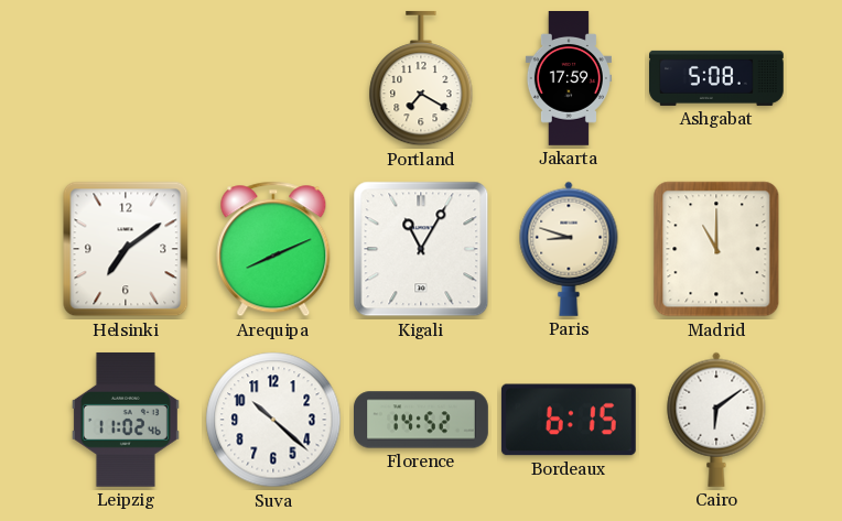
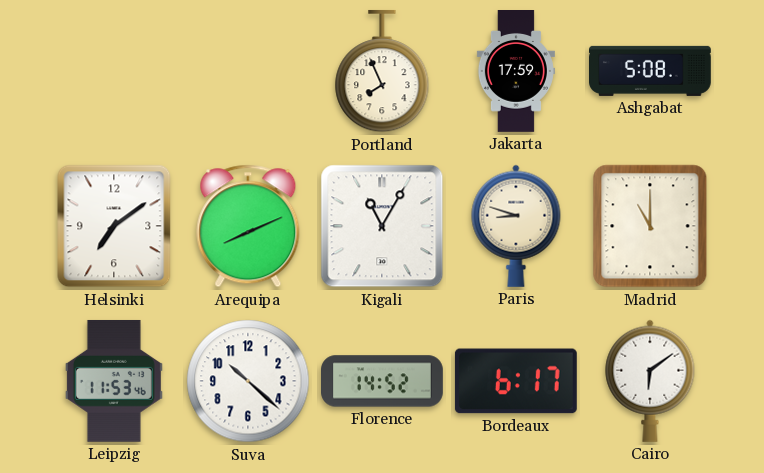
Portland: 7:20 -> 7:56 (382, 71)
Leipzig: 11:02 -> 11:53 (114, 381)
Bordeaux: 6:15 -> 6:17 (516, 381)
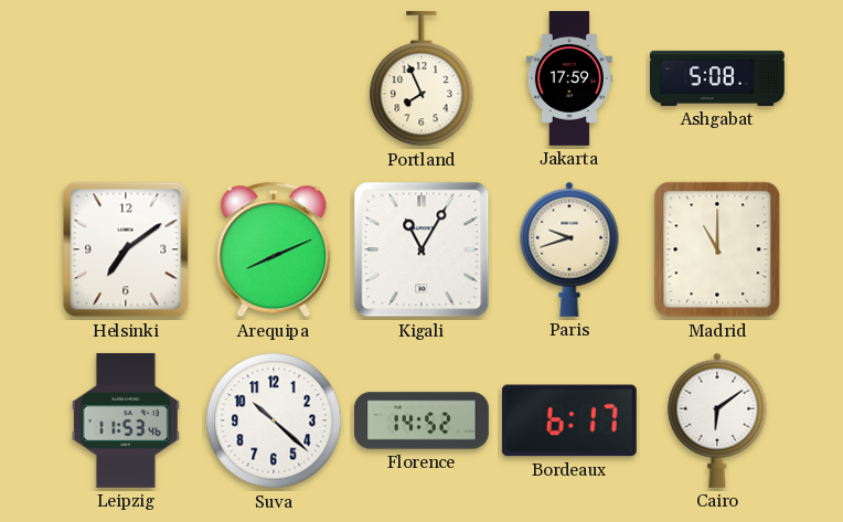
Paris: 8:48 -> 9:42 (569, 249)
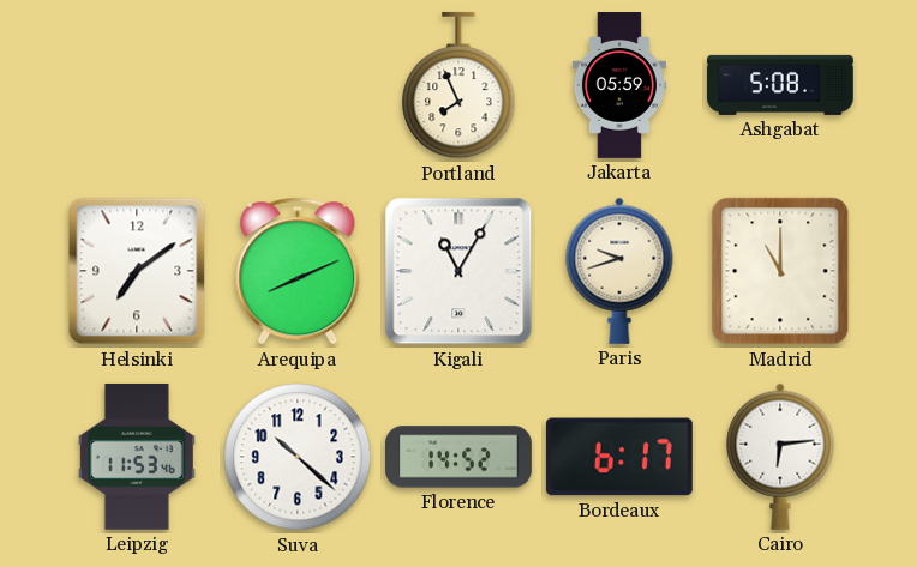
Jakarta: 17:59 -> 05:59 (619, 86)
Cairo: 6:09 -> 6:14 (780, 457)
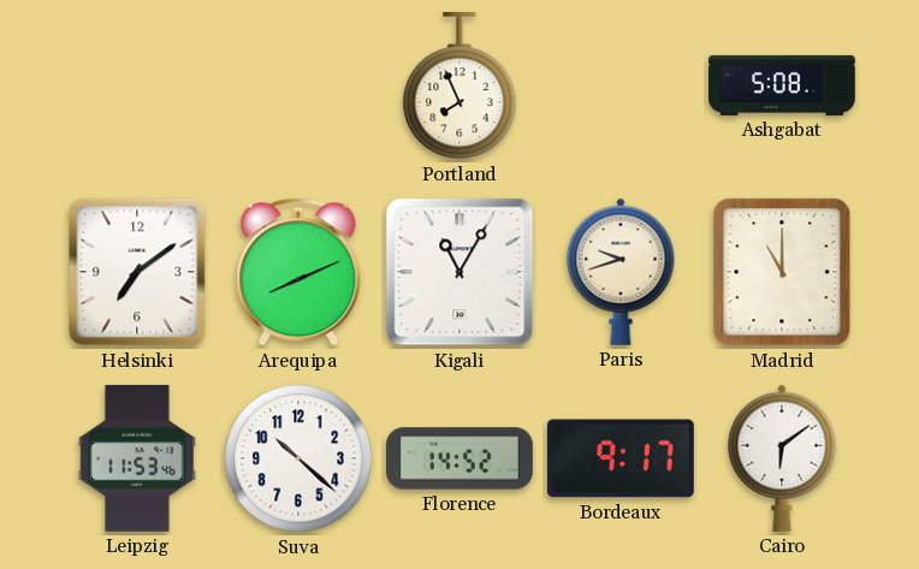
Jakarta: 05:59 -> none (619, 86)
Bordeaux: 6:17 -> 9:17 (621, 458)
Cairo: 6:14 -> 6:09 (782, 458)
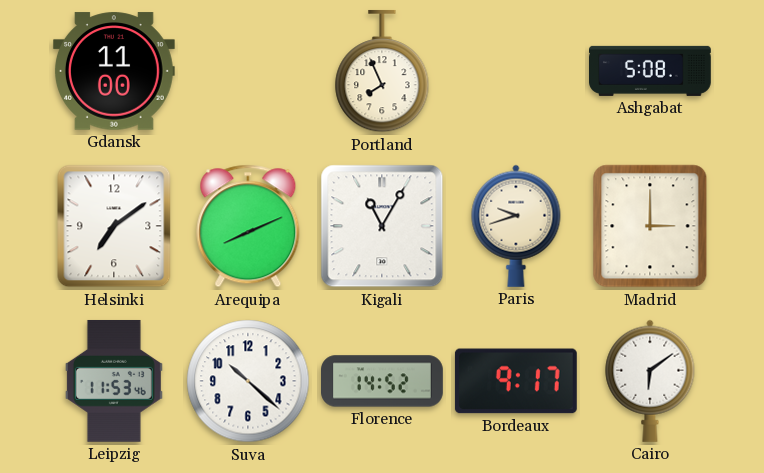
Gdansk: none -> 11:00 (114, 71)
Madrid: 11:00 -> 3:00 (650, 226)
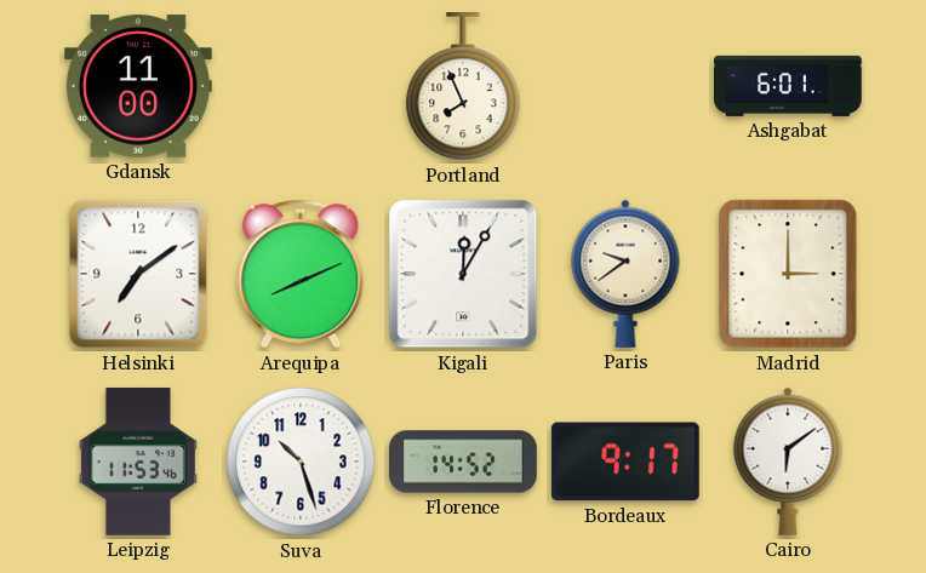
Ashgabat: 5:08 -> 6:01 (789, 86)
Kigali: 11:05 -> 12:05 (463, 274)
Paris: 9:42 -> 9:39 (625, 274)
Suva: 10:22 -> 10:27 (301, 462)
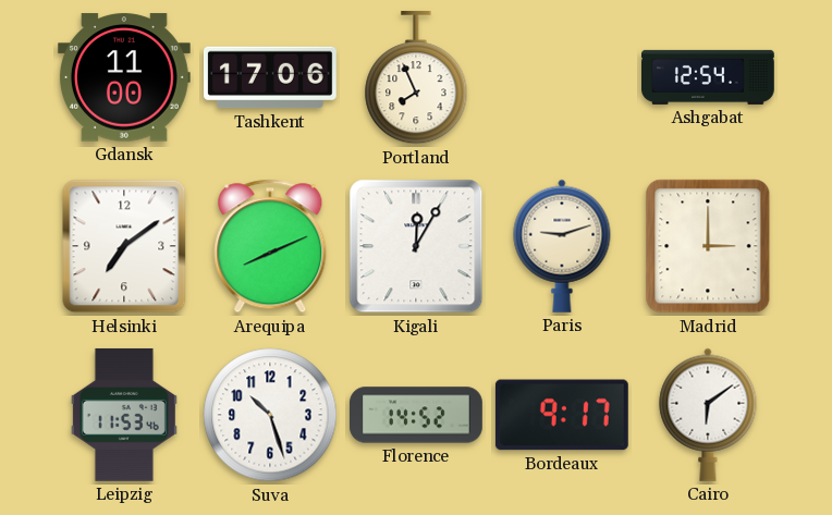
Tashkent: none -> 17:06 (271, 77)
Ashgabat: 6:01 -> 12:54 (709, 77)
Paris: 9:39 -> 9:12 (562, 246)
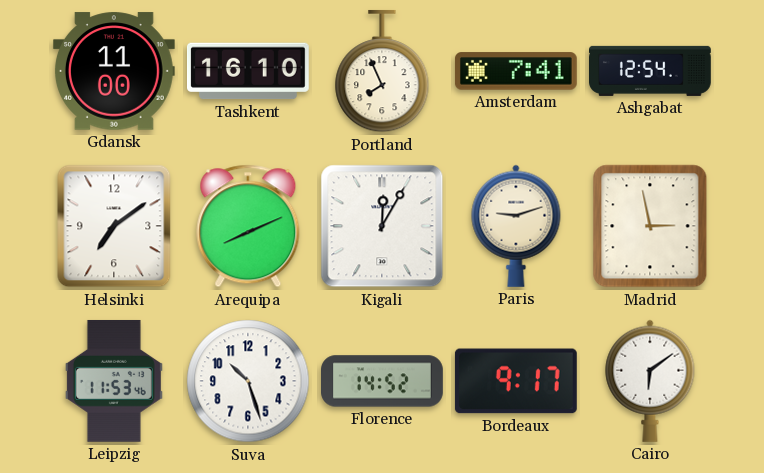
Tashkent: 17:06 -> 16:10 (249, 71)
Amsterdam: none -> 7:41 (516, 71)
Madrid: 3:00 -> 2:58 (650, 226)
